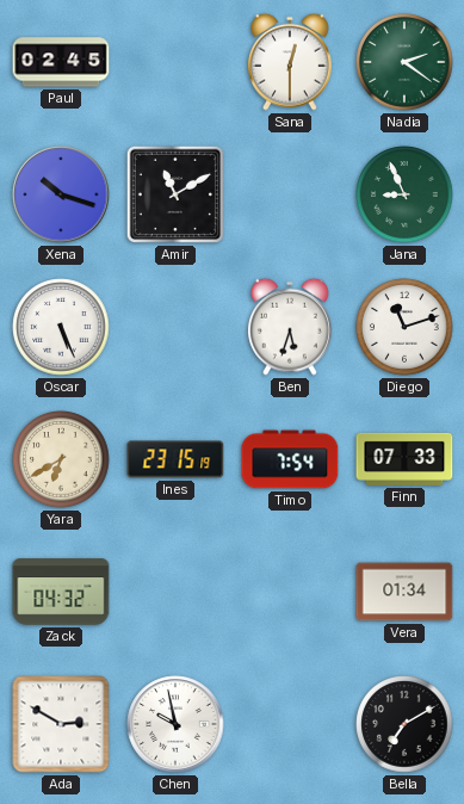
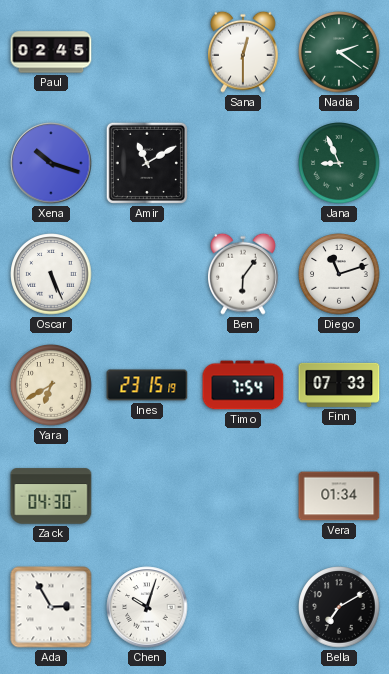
Ben: 5:33 -> 6:06 (244, 274)
Zack: 04:32 -> 04:30 (51, 496)
Ada: 2:50 -> 2:55 (51, 607)
Chen: 9:58 -> 10:03 (147, 607)
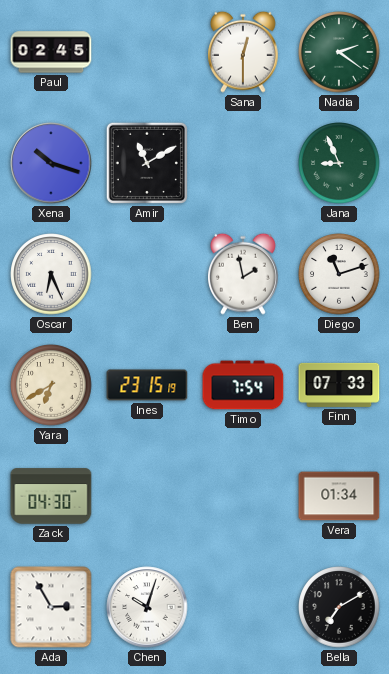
Oscar: 5:26 -> 6:26 (51, 274)
Ben: 6:06 -> 1:58 (244, 274)
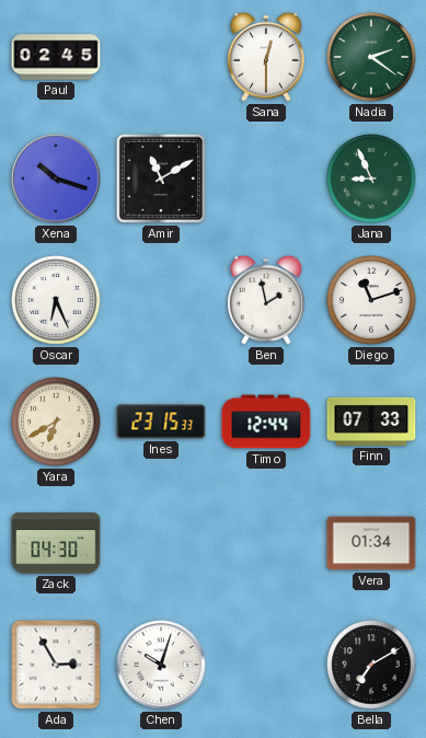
Ines: 23:15:19 -> 23:15:33 (161, 422)
Timo: 7:54 -> 12:44 (266, 422)
